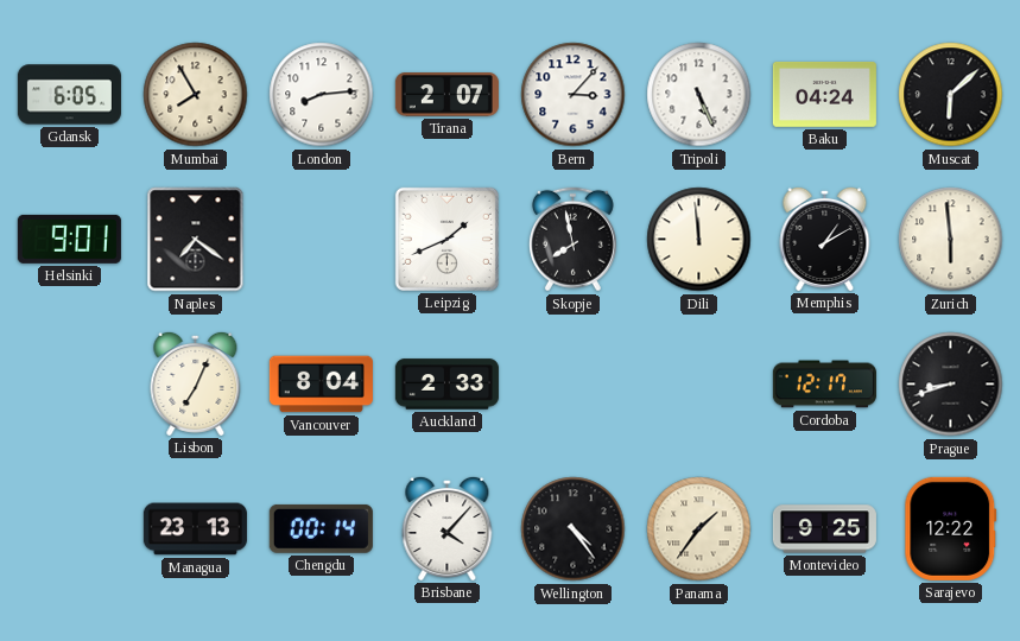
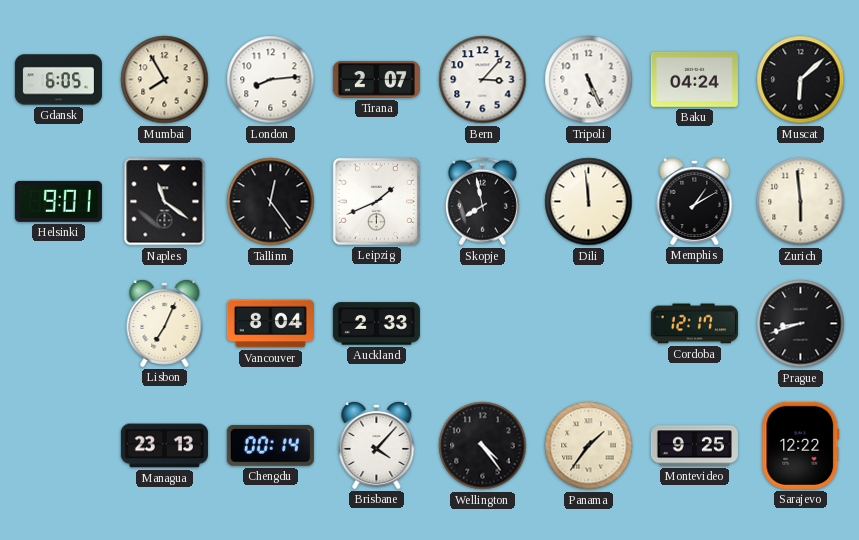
Naples: 7:21 -> 11:21 (165, 202)
Tallinn: none -> 12:24 (271, 202)
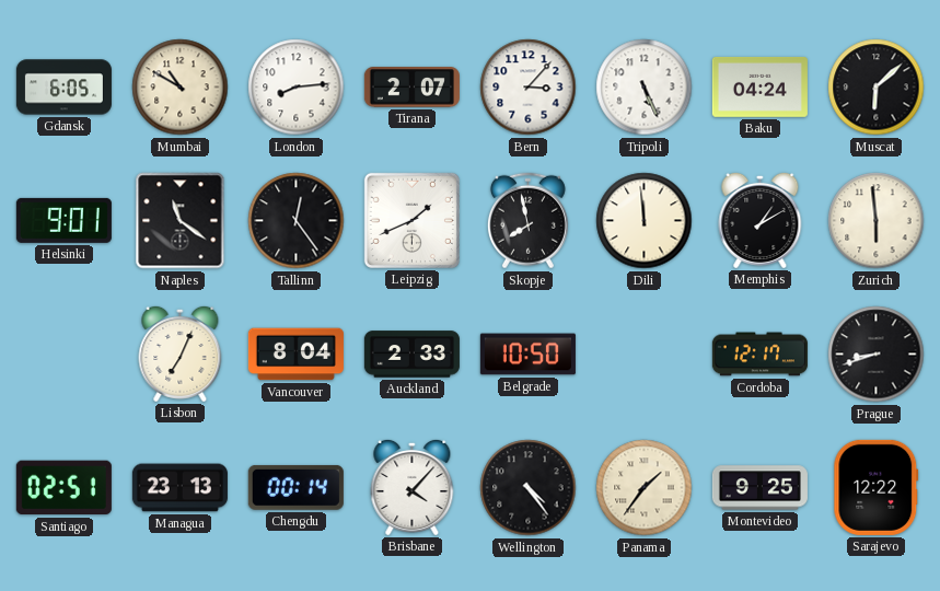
Mumbai: 7:55 -> 10:50 (181, 88)
Belgrade: none -> 10:50 (527, 355)
Santiago: none -> 02:51 (63, 488)
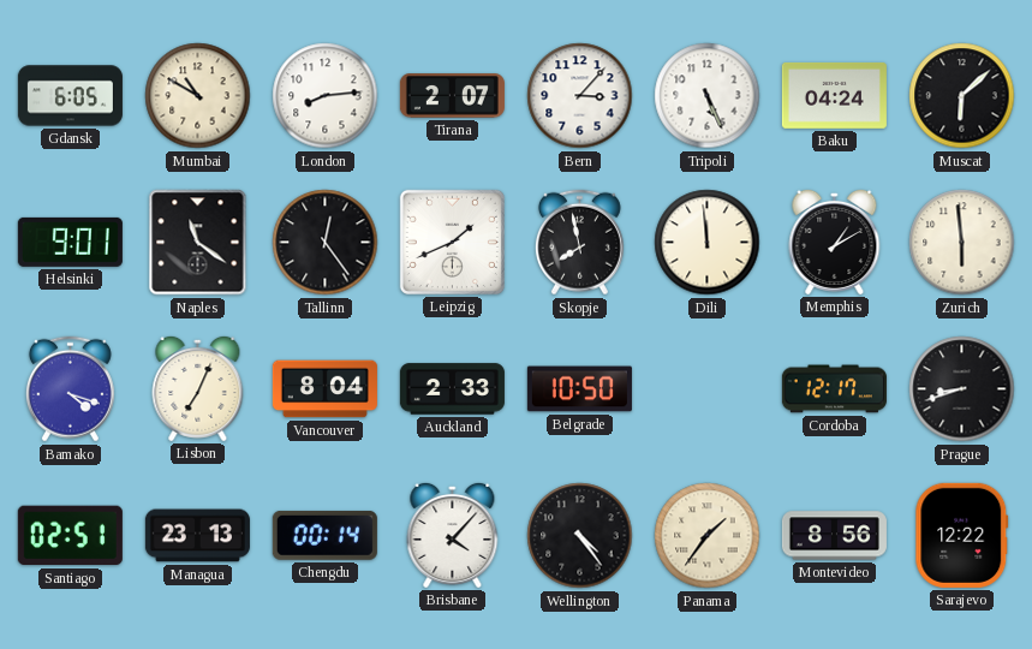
Bamako: none -> 4:18 (70, 389)
Montevideo: 9:25 -> 8:56 (834, 536)
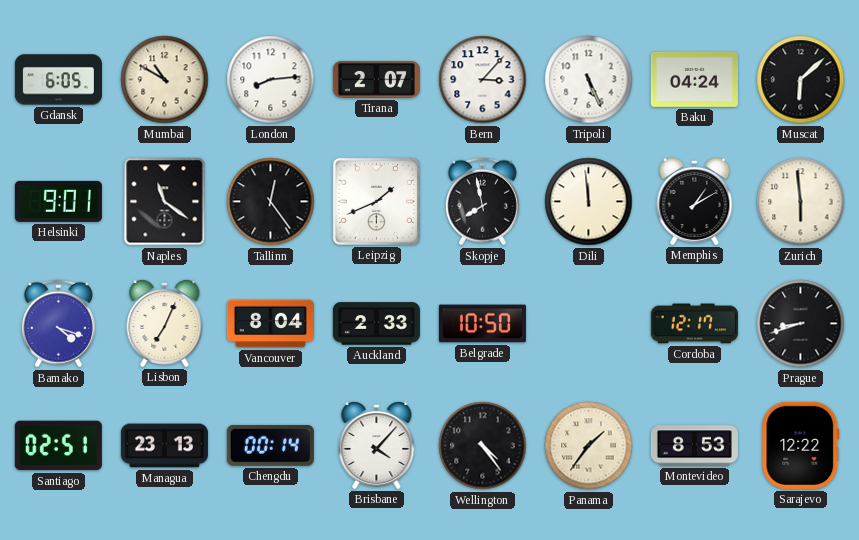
Montevideo: 8:56 -> 8:53 (694, 446)
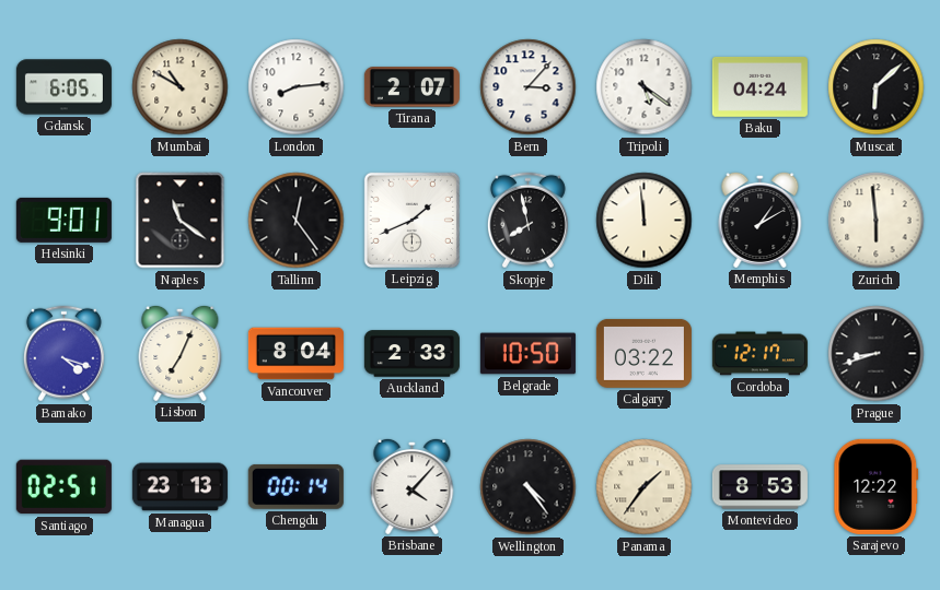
Tripoli: 5:26 -> 5:21 (645, 87)
Calgary: none -> 03:22 (643, 353)
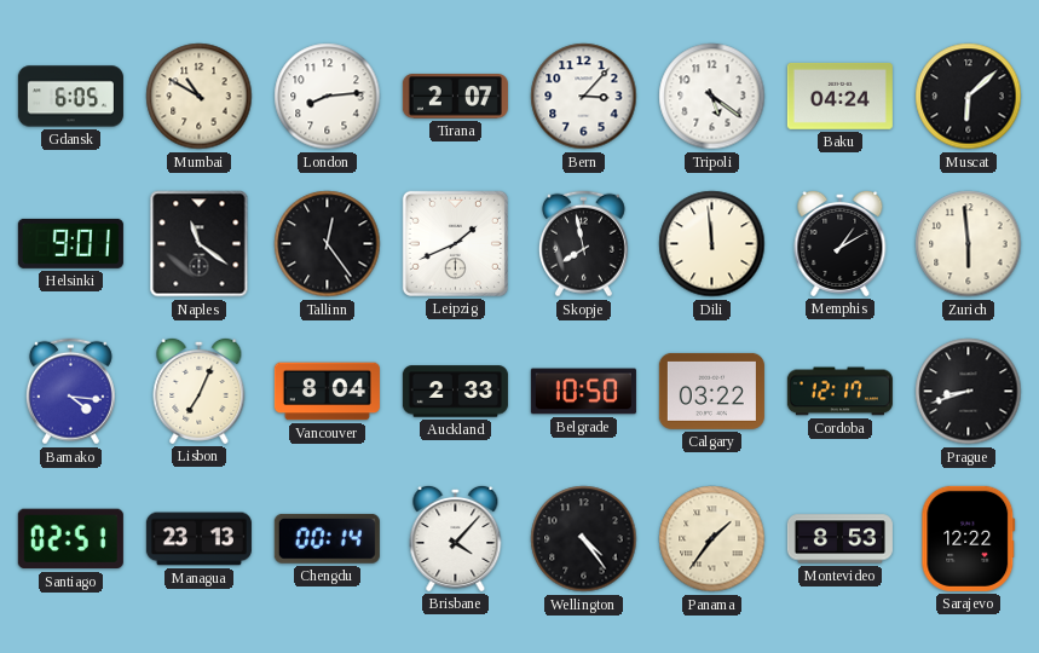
Bamako: 4:18 -> 4:16 (70, 392)
